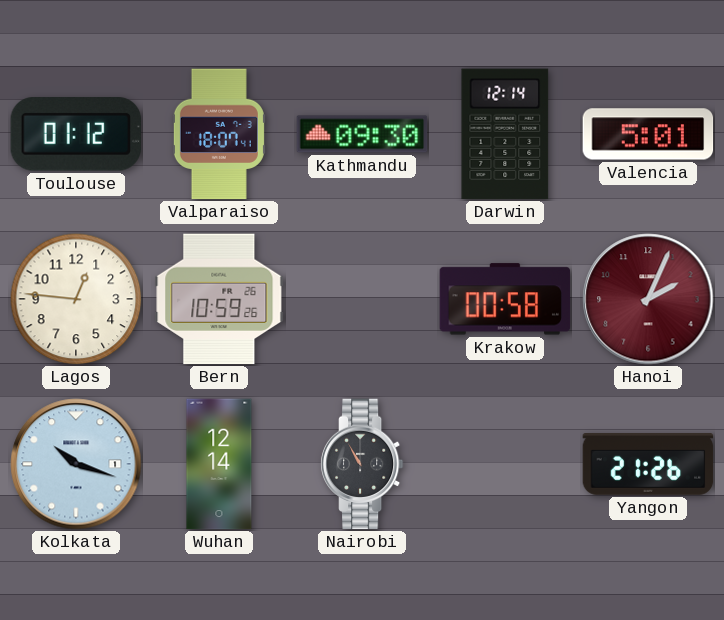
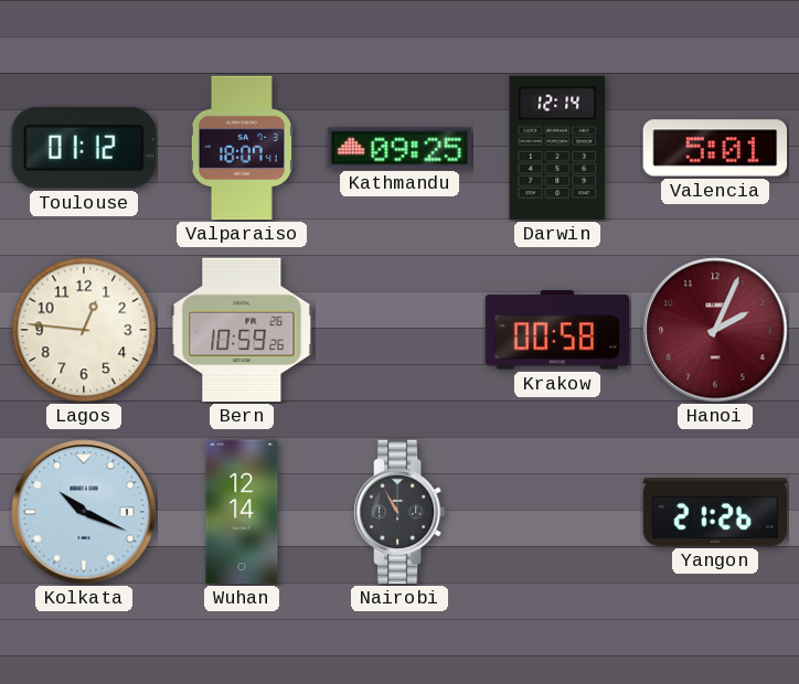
Kathmandu: 09:30 -> 09:25 (399, 148)
Kolkata: 10:18 -> 10:19 (84, 512)
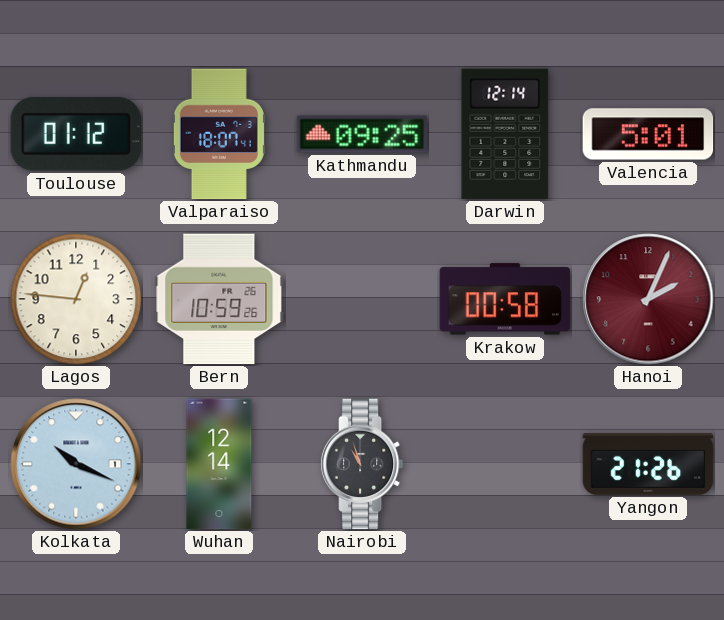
Nairobi: 10:55 -> 10:57 (362, 464)
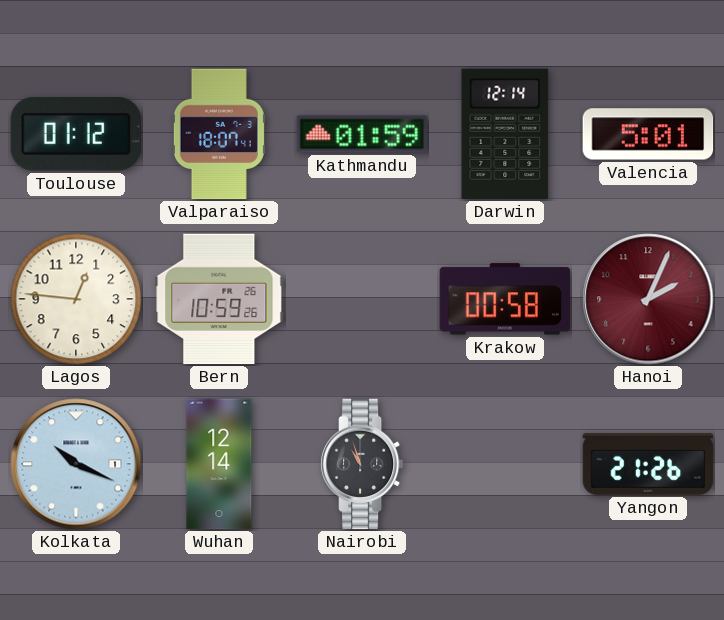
Kathmandu: 09:25 -> 01:59 (362, 134)
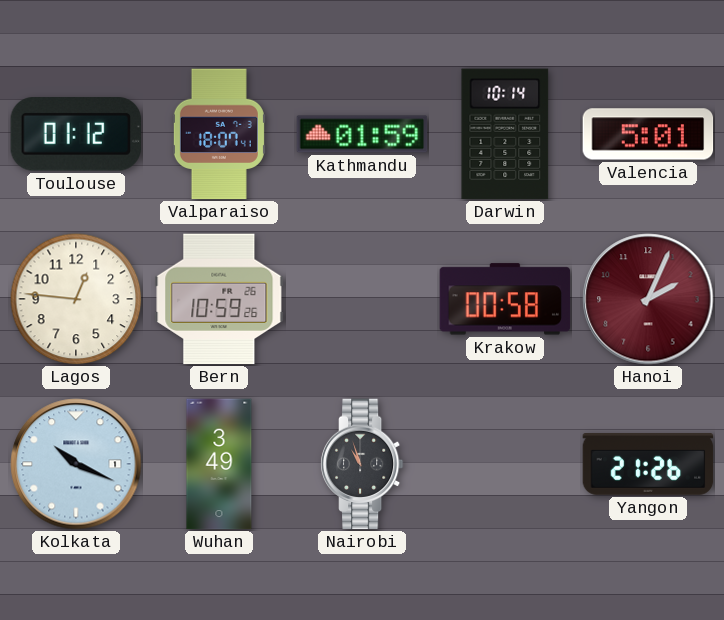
Darwin: 12:14 -> 10:14 (505, 134)
Wuhan: 12:14 -> 3:49 (219, 464)
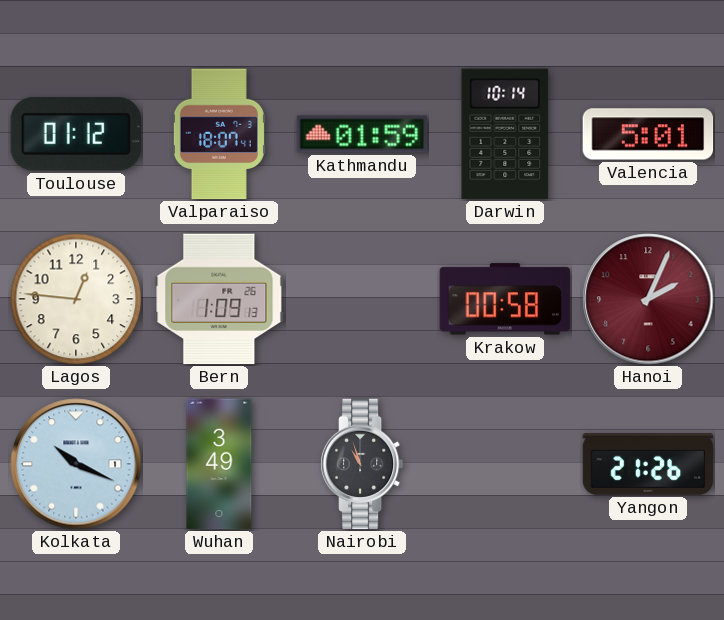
Bern: 10:59 -> 1:09 (219, 299)
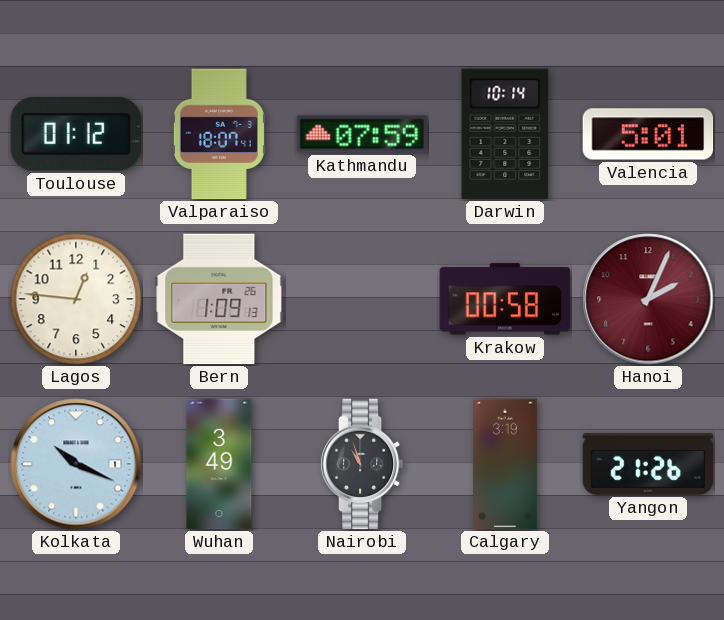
Kathmandu: 01:59 -> 07:59 (362, 134)
Calgary: none -> 3:19 (505, 464)
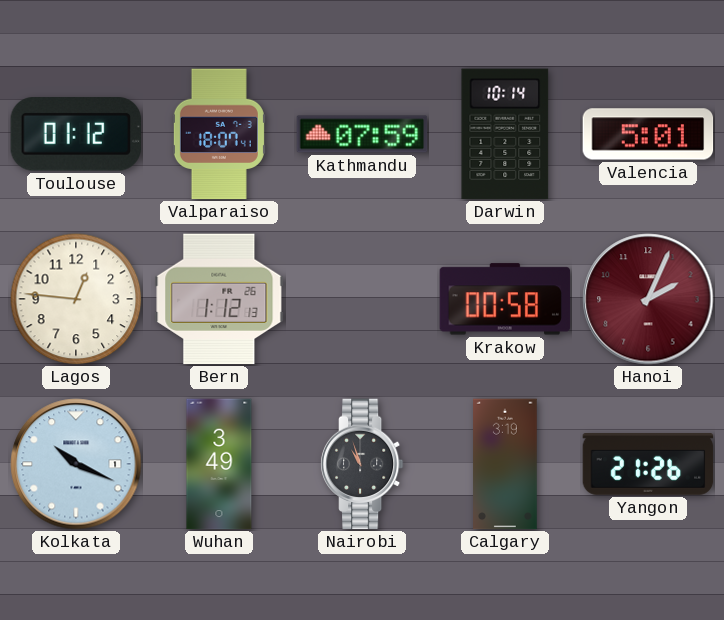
Bern: 1:09 -> 1:12 (219, 299)
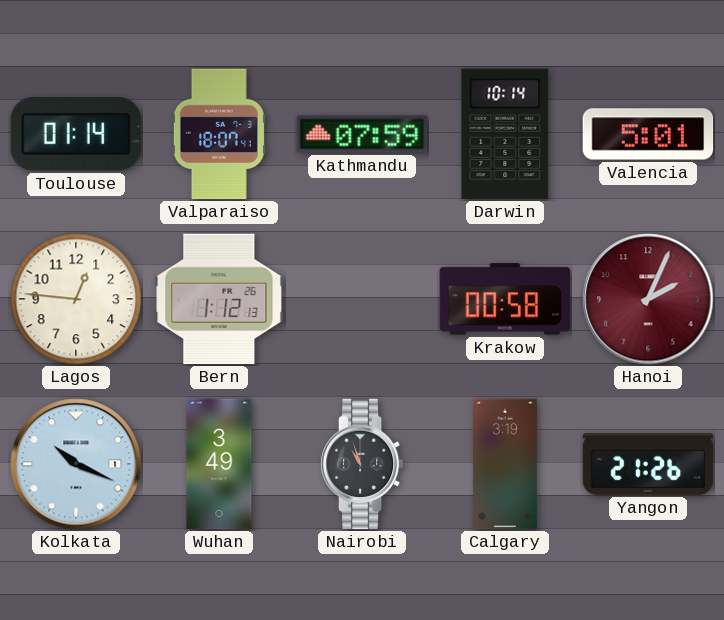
Toulouse: 01:12 -> 01:14 (75, 134)
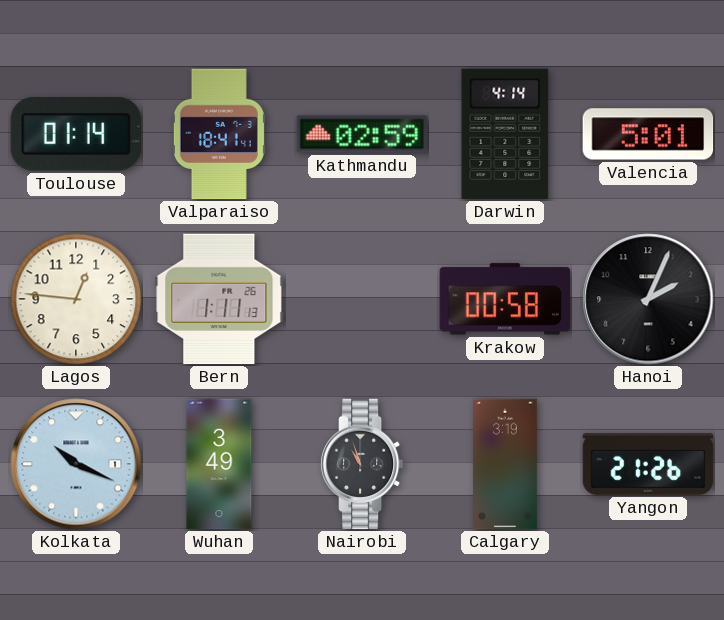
Valparaiso: 18:07 -> 18:41 (219, 134)
Kathmandu: 07:59 -> 02:59 (362, 134)
Darwin: 10:14 -> 4:14 (505, 134)
Bern: 1:12 -> 1:11 (219, 299)
Hanoi dial: burgundy -> black (648, 299)
